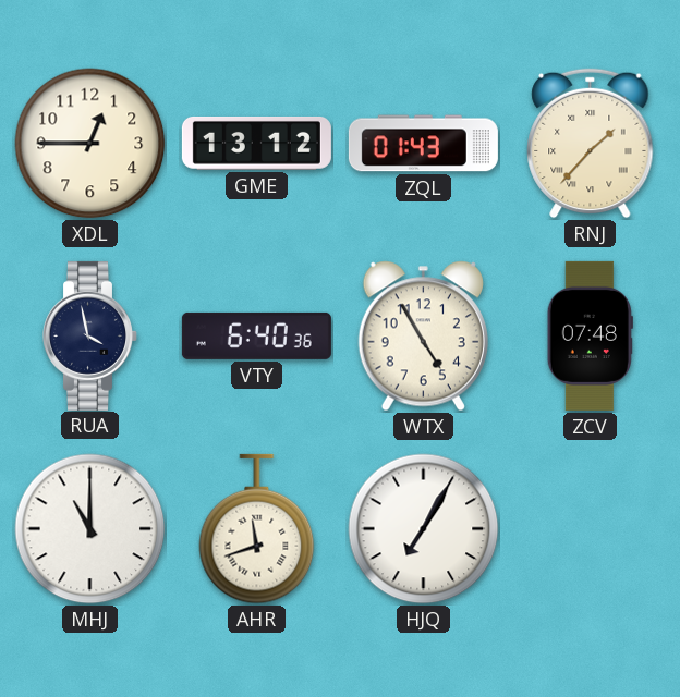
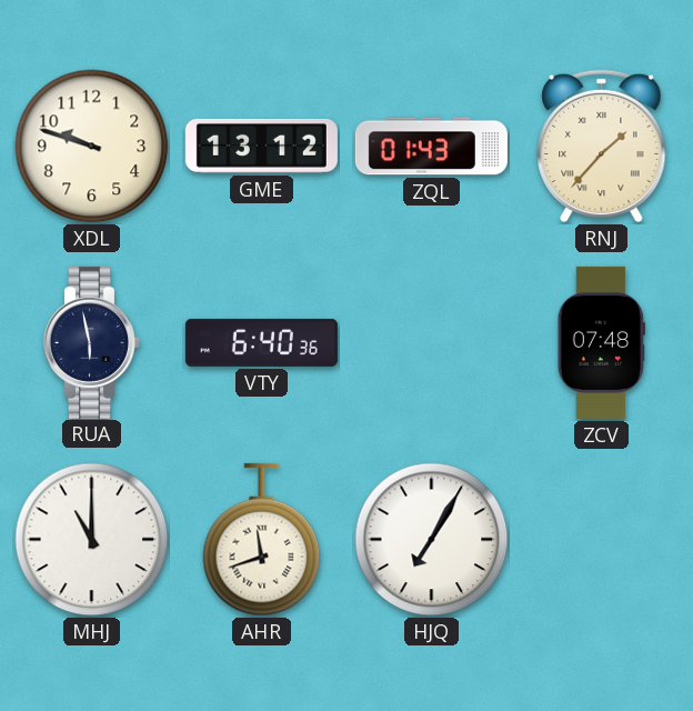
XDL: 12:45 -> 9:48 (92, 147)
RUA: 3:58 -> 5:58 (92, 342)
WTX: 4:55 -> none (423, 337)
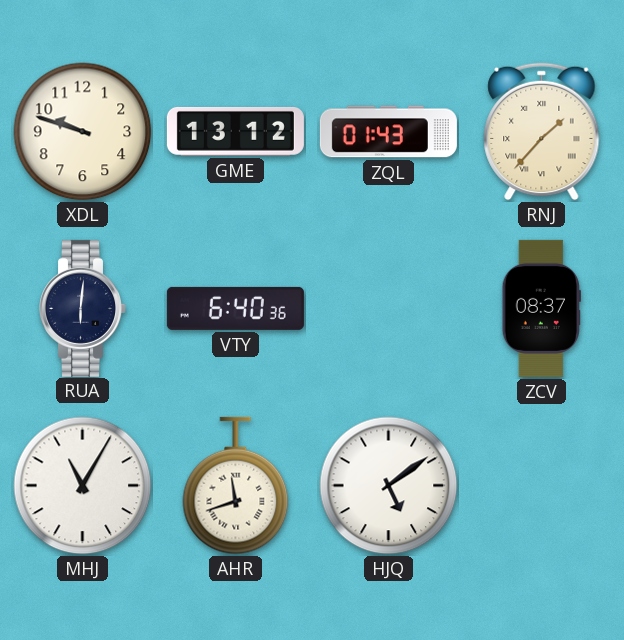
RUA: 5:58 -> 6:01 (83, 308)
ZCV: 07:48 -> 08:37 (541, 308)
MHJ: 11:00 -> 11:05 (83, 486)
HJQ: 7:05 -> 5:09 (389, 486)
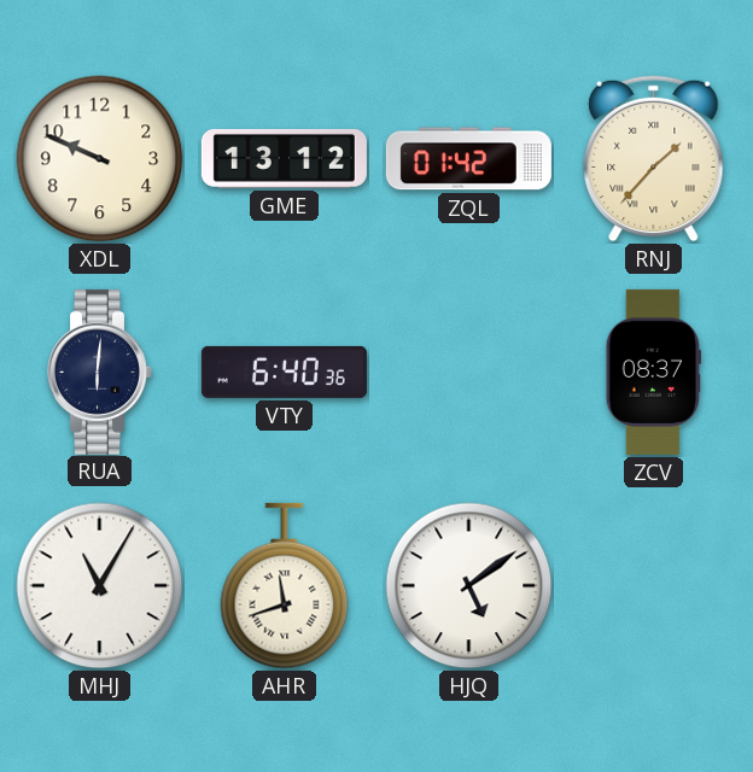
XDL: 9:48 -> 9:49 (100, 159)
ZQL: 01:43 -> 01:42 (468, 159)
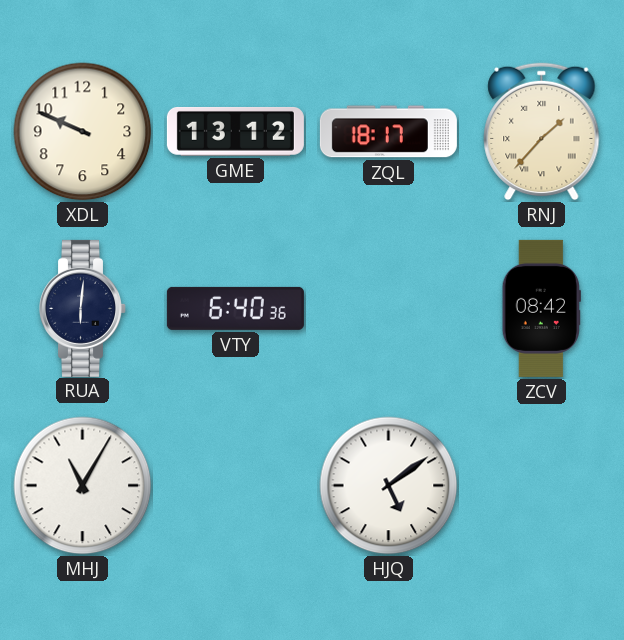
ZQL: 01:42 -> 18:17 (388, 132)
ZCV: 08:37 -> 08:42 (541, 308)
AHR: 11:42 -> none (285, 586)
